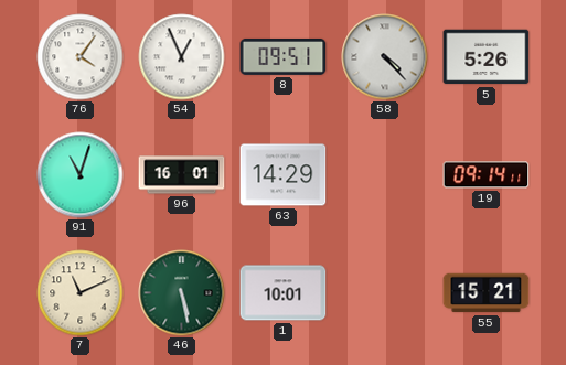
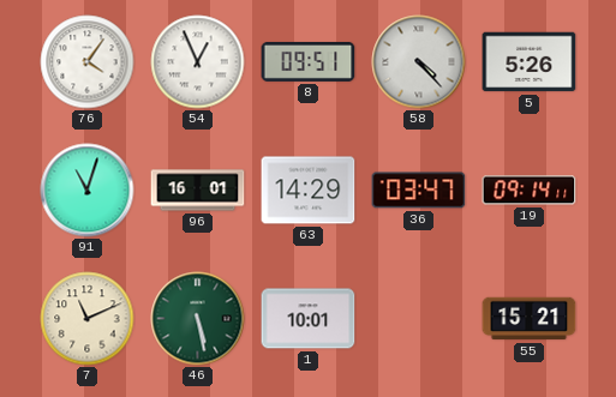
36: none -> 03:47 (419, 191)
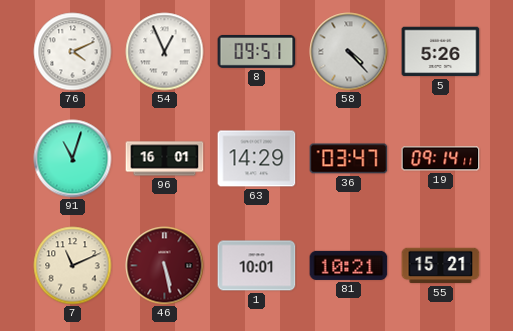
76: 4:06 -> 4:11 (73, 52)
46 dial: green -> burgundy (165, 266)
81: none -> 10:21 (349, 265)
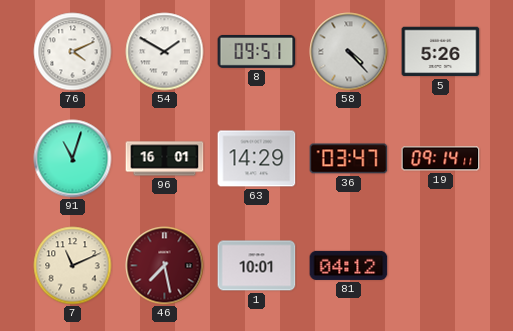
54: 12:56 -> 1:50 (165, 52)
46: 5:28 -> 7:28 (165, 266)
81: 10:21 -> 04:12 (349, 265)
55: 15:21 -> none (441, 266)
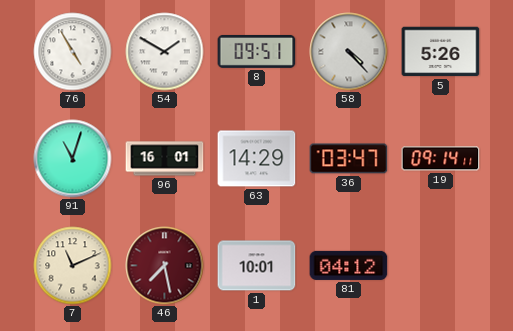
76: 4:11 -> 4:55 (73, 52)
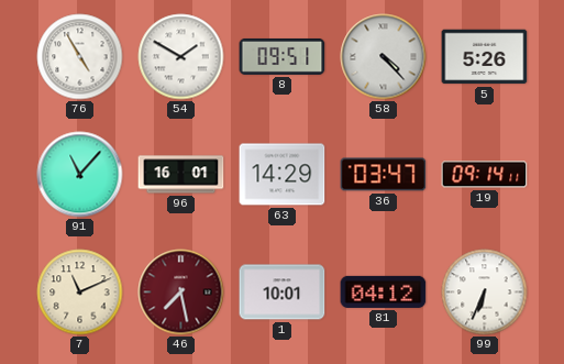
91: 11:03 -> 11:07 (80, 175)
99: none -> 6:34 (485, 293)
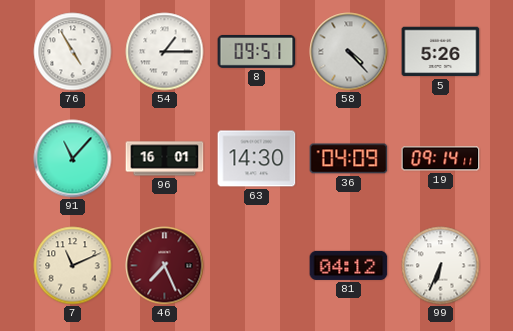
54: 1:50 -> 1:15 (165, 52)
63: 14:29 -> 14:30 (257, 159)
36: 03:47 -> 04:09 (349, 159)
46: 7:28 -> 7:26 (165, 266)
1: 10:01 -> none (283, 293)
